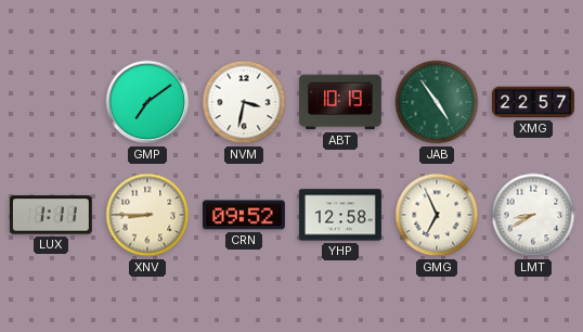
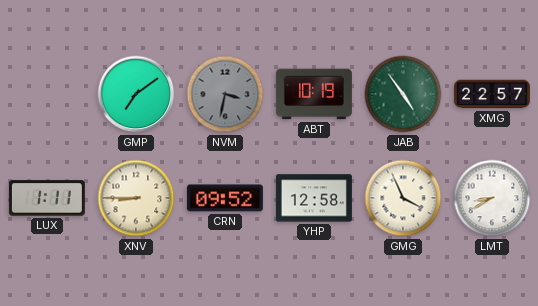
NVM dial: white -> grey (225, 94)
GMG: 6:56 -> 3:56 (403, 198)
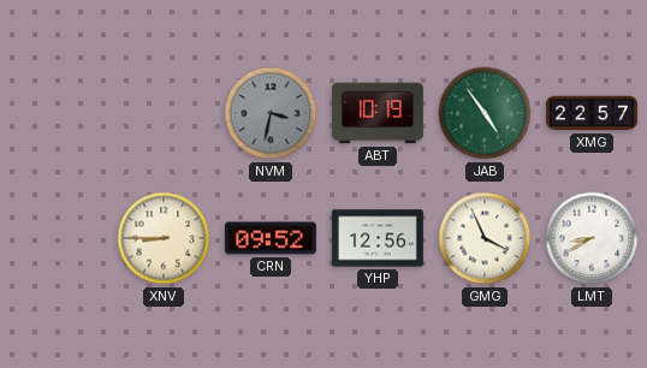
GMP: 7:09 -> none (136, 94)
LUX: 1:11 -> none (47, 198)
YHP: 12:58 -> 12:56 (378, 238)
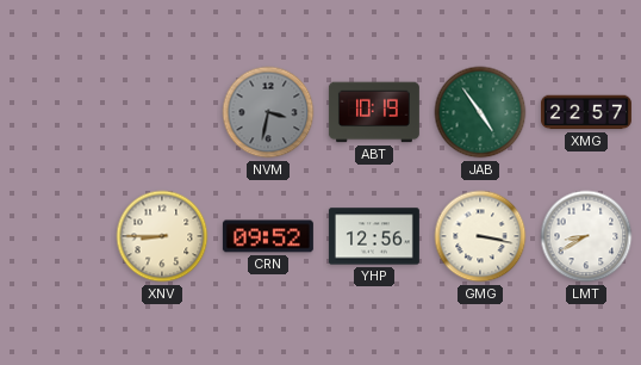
GMG: 3:56 -> 3:17 (480, 236)
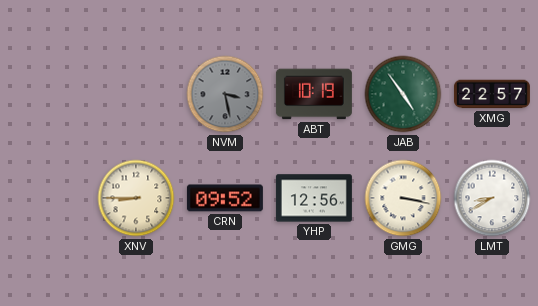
NVM: 3:32 -> 3:28 (225, 94)
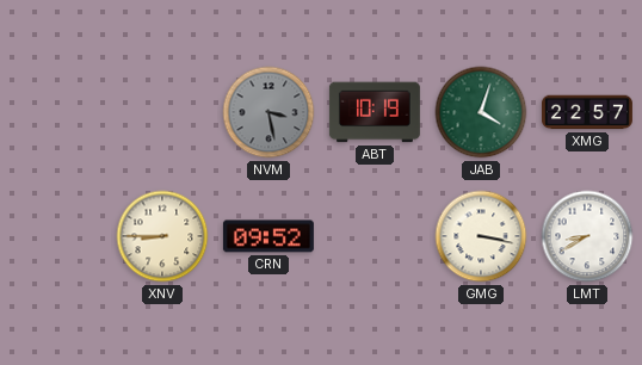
JAB: 4:54 -> 4:03 (481, 112)
YHP: 12:56 -> none (314, 198)
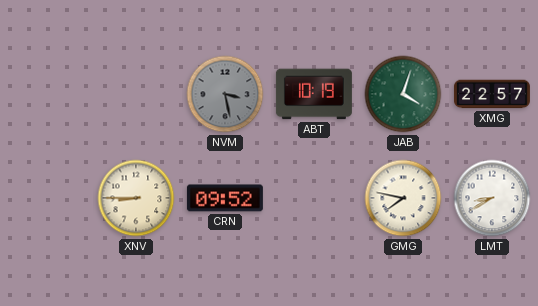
GMG: 3:17 -> 7:47 (403, 198)
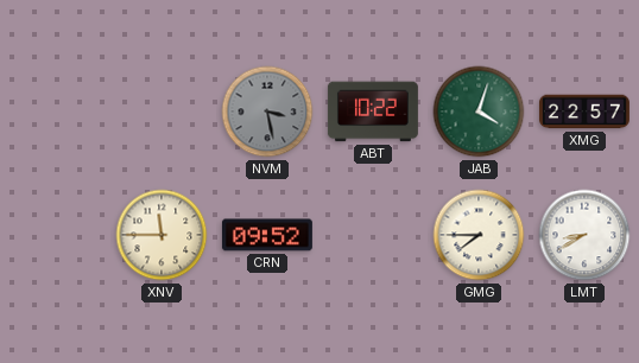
ABT: 10:19 -> 10:22 (373, 112)
XNV: 8:45 -> 11:45 (162, 235)
GMG: 7:47 -> 7:45 (479, 235)
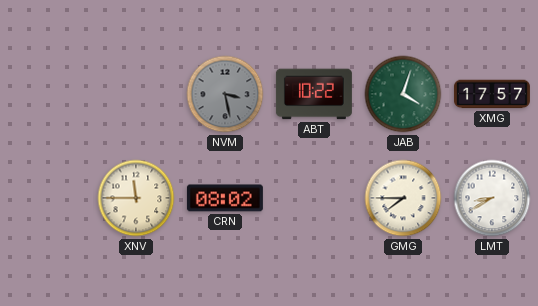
XMG: 22:57 -> 17:57 (492, 94)
CRN: 09:52 -> 08:02 (225, 198)
